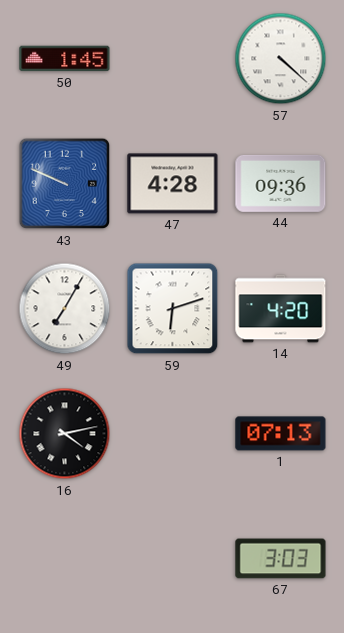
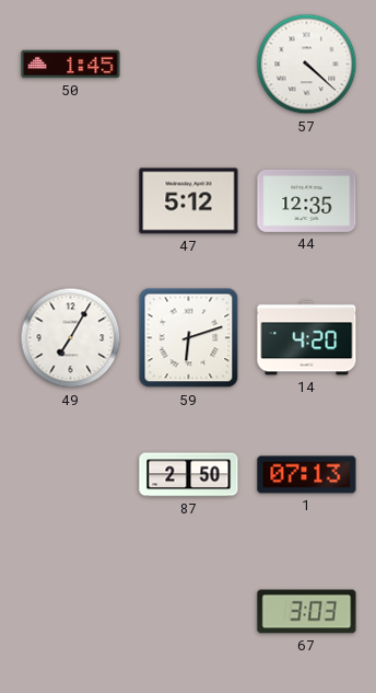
43: 9:49 -> none (65, 184)
47: 4:28 -> 5:12 (189, 201)
44: 09:36 -> 12:35 (307, 200)
16: 4:13 -> none (65, 434)
87: none -> 2:50 (189, 475)
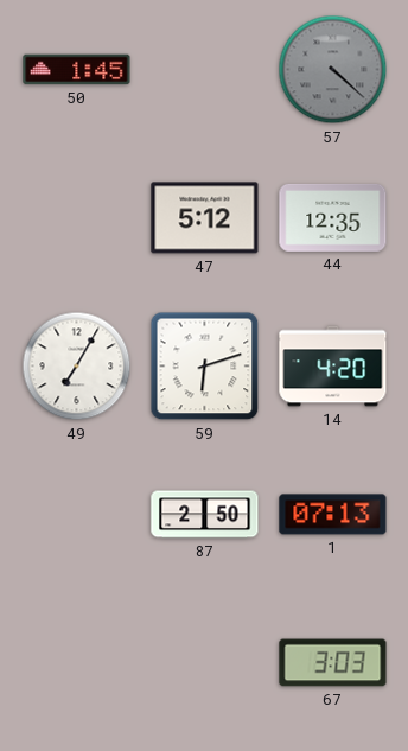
57 dial: white -> grey (333, 70)
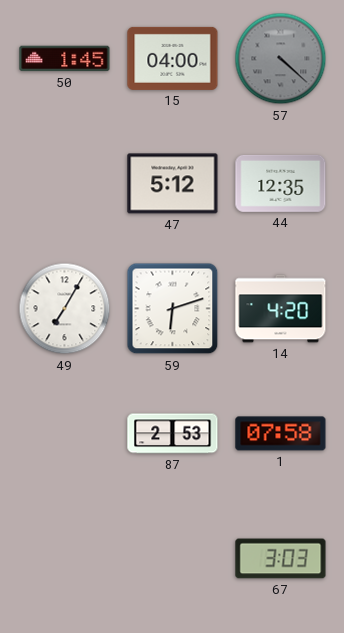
15: none -> 04:00 (173, 58)
87: 2:50 -> 2:53 (173, 434)
1: 07:13 -> 07:58 (281, 434)
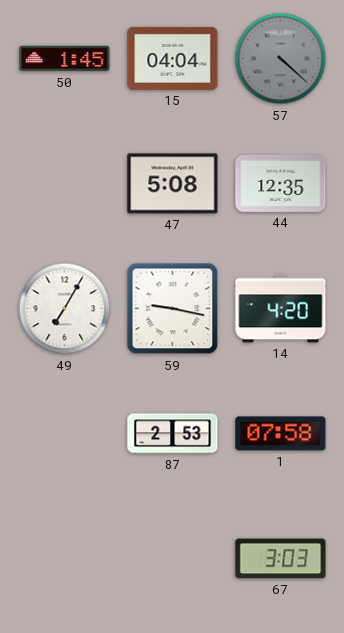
15: 04:00 -> 04:04 (173, 58)
47: 5:12 -> 5:08 (173, 184)
59: 6:12 -> 9:17 (173, 309)
